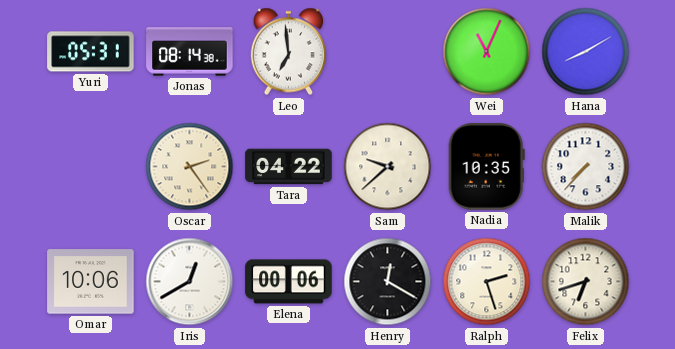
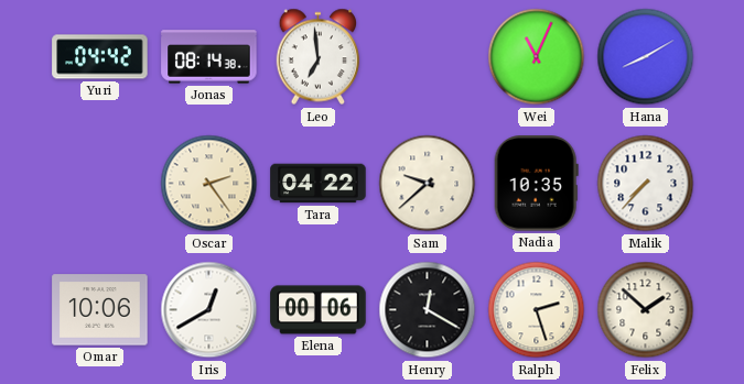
Yuri: 05:31 -> 04:42 (100, 57)
Felix: 6:42 -> 1:52 (646, 310)
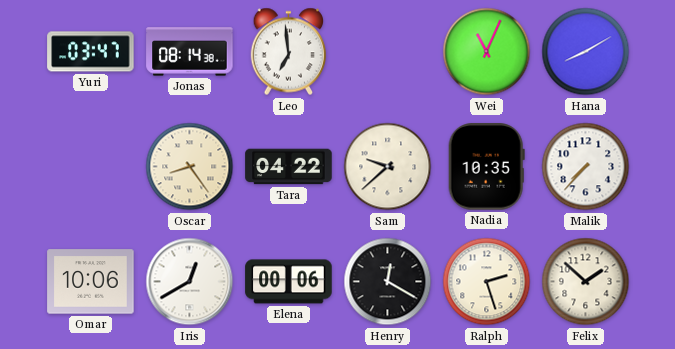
Yuri: 04:42 -> 03:47 (91, 52)
Oscar: 2:24 -> 8:24 (190, 167)
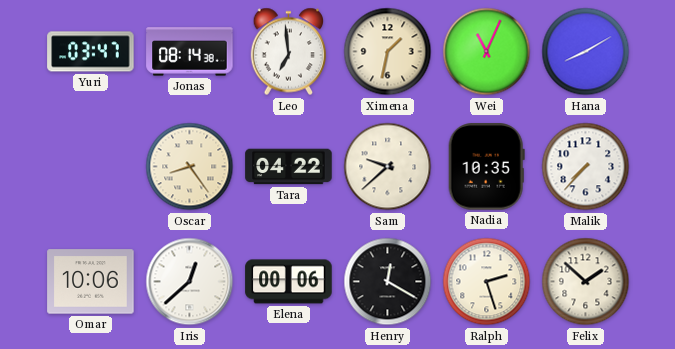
Ximena: none -> 1:32 (388, 52)
Iris: 12:40 -> 12:38 (190, 282)
